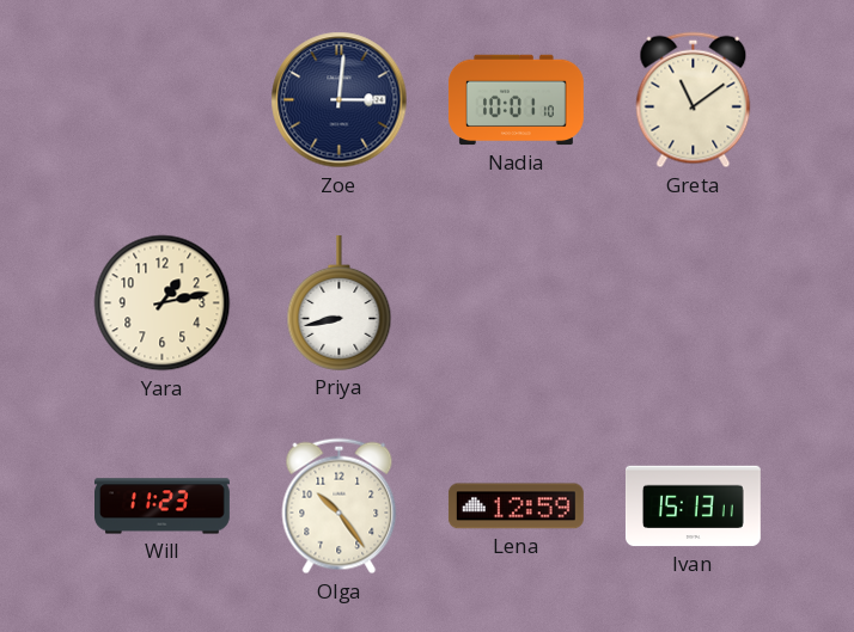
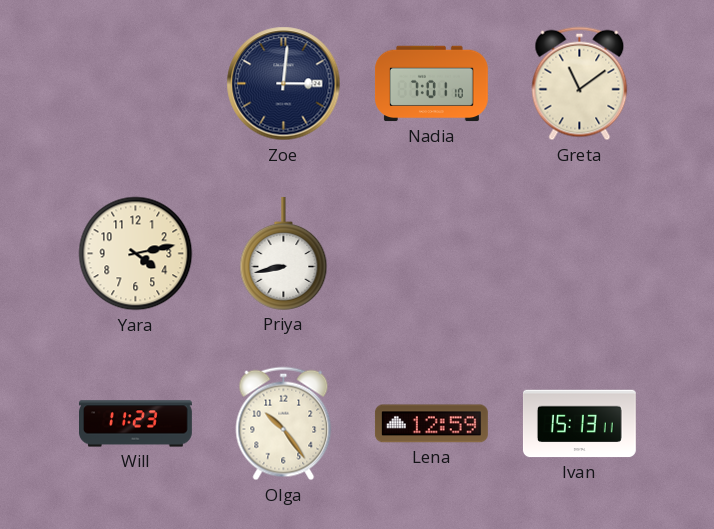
Nadia: 10:01 -> 7:01 (431, 84)
Yara: 1:13 -> 4:13 (136, 254)
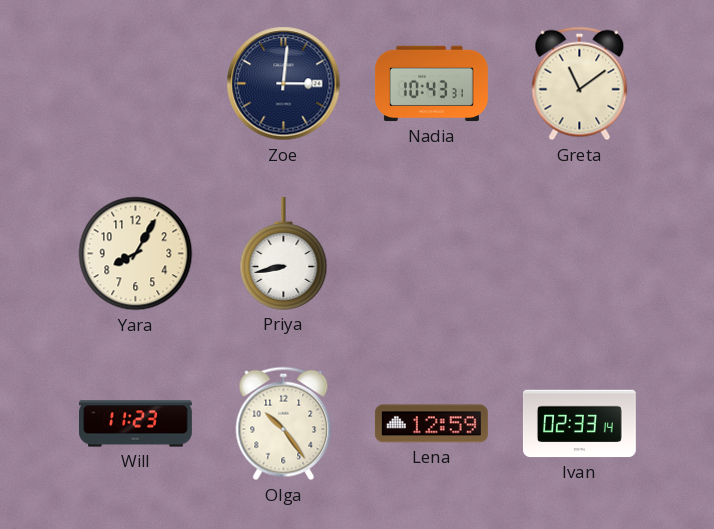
Nadia: 7:01 -> 10:43 (431, 84)
Yara: 4:13 -> 8:05 (136, 254)
Ivan: 15:13 -> 02:33 (579, 424)
